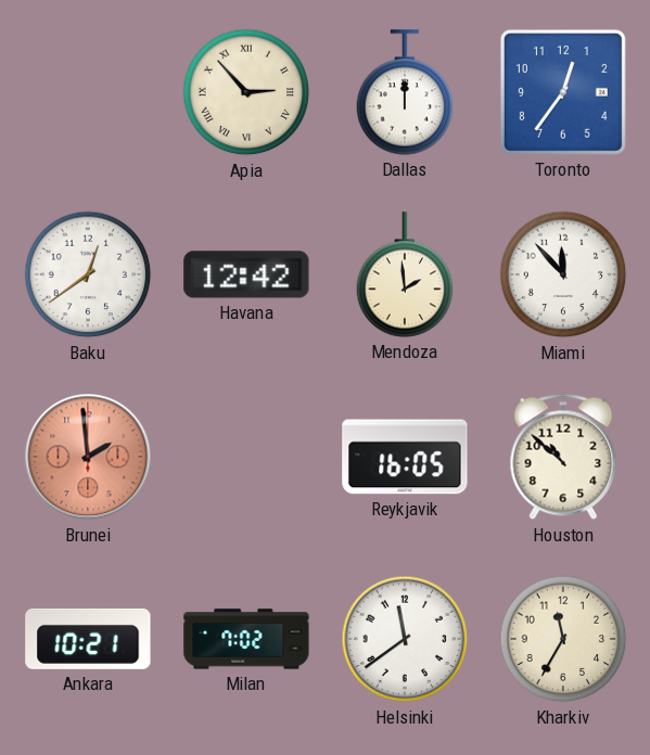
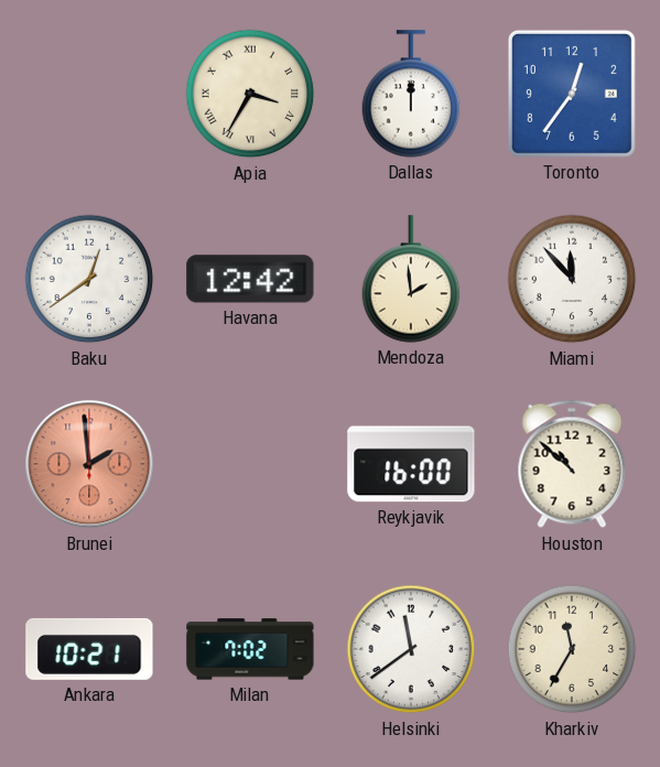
Apia: 2:53 -> 3:35 (250, 94)
Reykjavik: 16:05 -> 16:00 (411, 464)
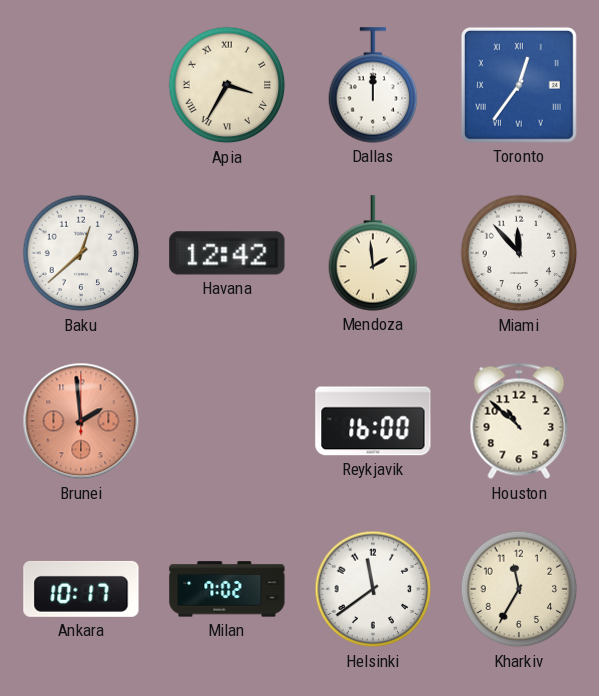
Toronto numerals: Arabic -> Roman (519, 85)
Baku: 12:39 -> 12:38 (81, 253)
Ankara: 10:21 -> 10:17 (81, 589)
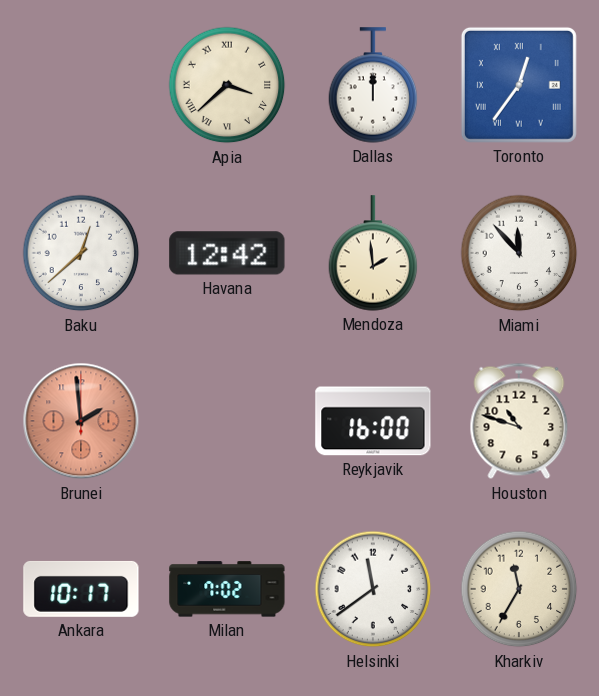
Apia: 3:35 -> 3:38 (227, 85)
Houston: 10:52 -> 10:48 (519, 421)
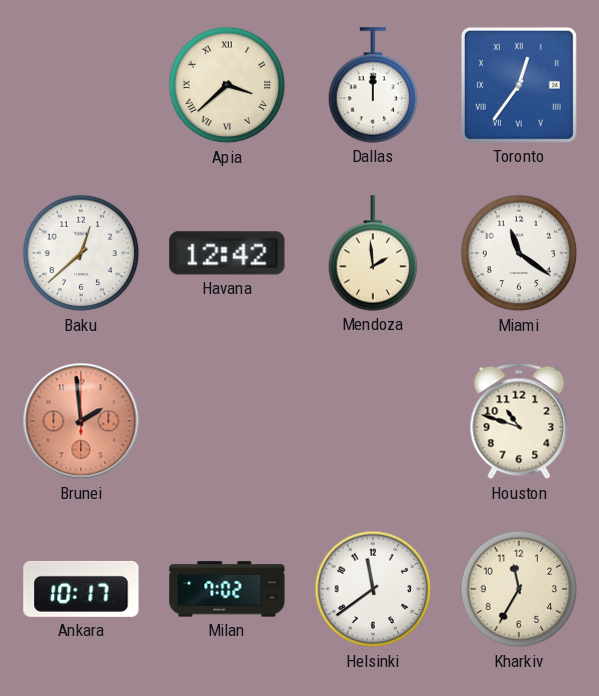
Miami: 11:53 -> 11:21 (519, 253)
Reykjavik: 16:00 -> none (373, 421)
